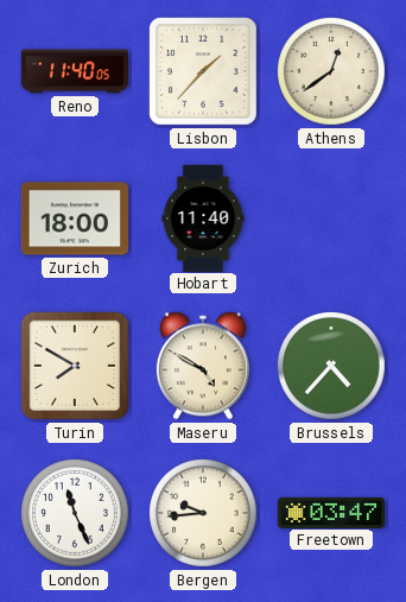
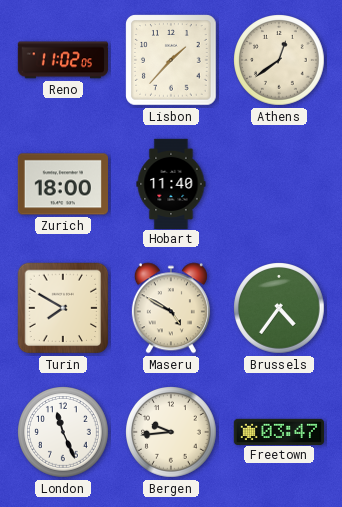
Reno: 11:40 -> 11:02 (62, 60)
Brussels: 4:37 -> 4:36 (280, 309)
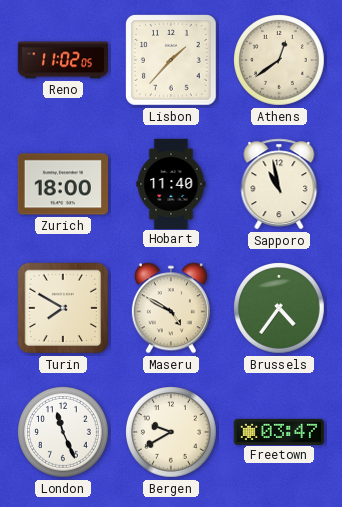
Sapporo: none -> 10:58 (279, 184)
Bergen: 9:44 -> 9:40 (172, 433)
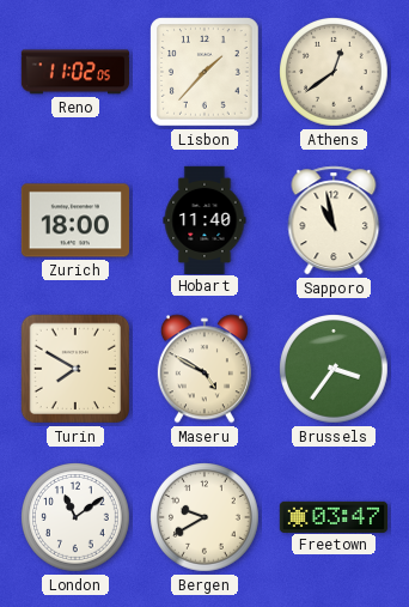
Brussels: 4:36 -> 3:36 (335, 370)
London: 11:26 -> 11:09 (77, 518)
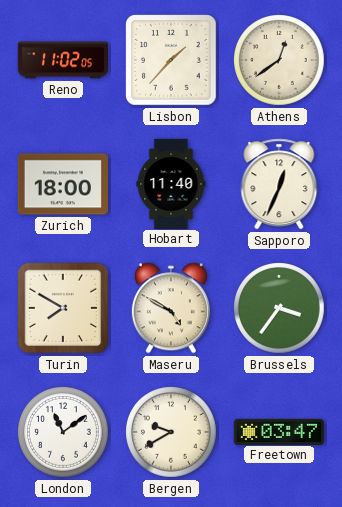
Sapporo: 10:58 -> 12:34 (279, 184)
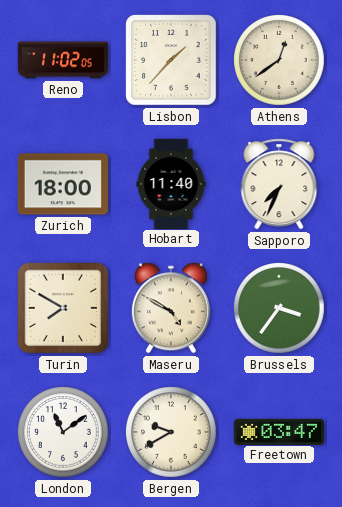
Sapporo: 12:34 -> 7:34 (279, 184)
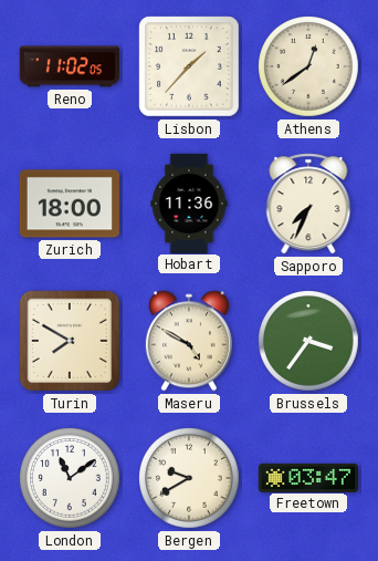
Hobart: 11:40 -> 11:36 (189, 202)
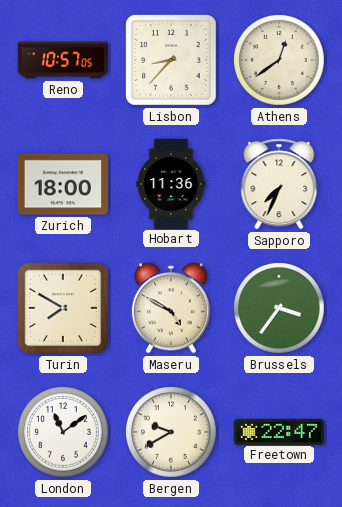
Reno: 11:02 -> 10:57 (62, 60)
Lisbon: 1:37 -> 8:37 (171, 60)
Freetown: 03:47 -> 22:47 (278, 431)
